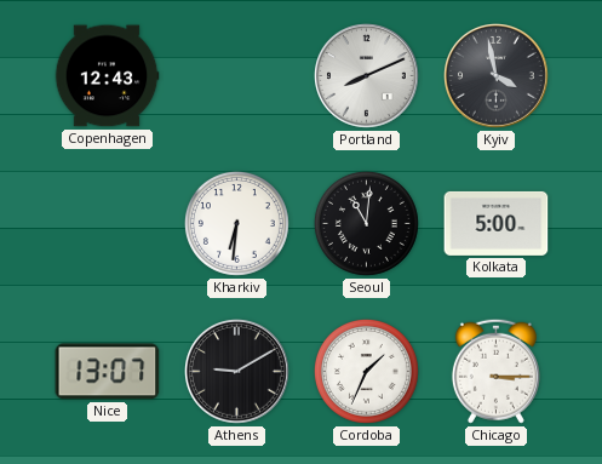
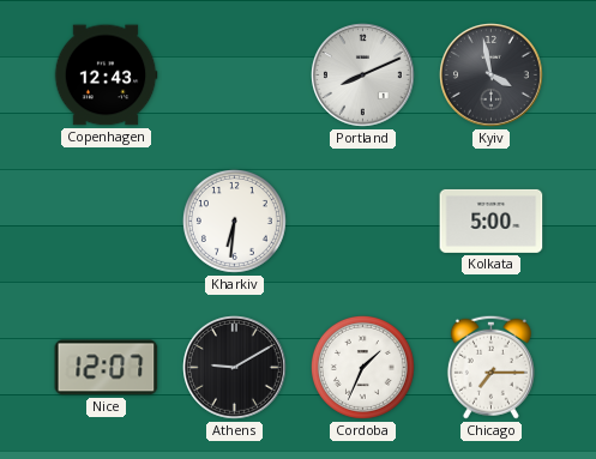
Seoul: 11:01 -> none (366, 223)
Nice: 13:07 -> 12:07 (107, 368)
Chicago: 3:15 -> 7:15 (490, 367)
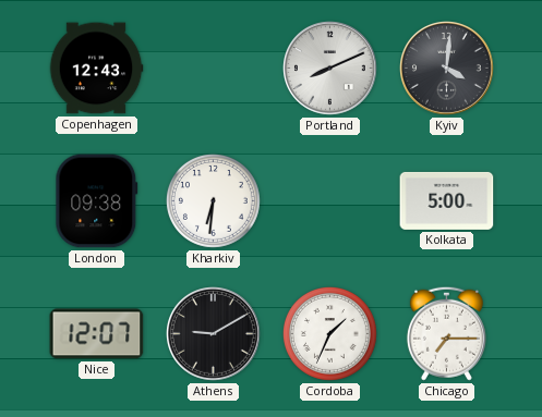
Kyiv: 3:58 -> 4:01 (447, 69)
London: none -> 09:38 (97, 201)
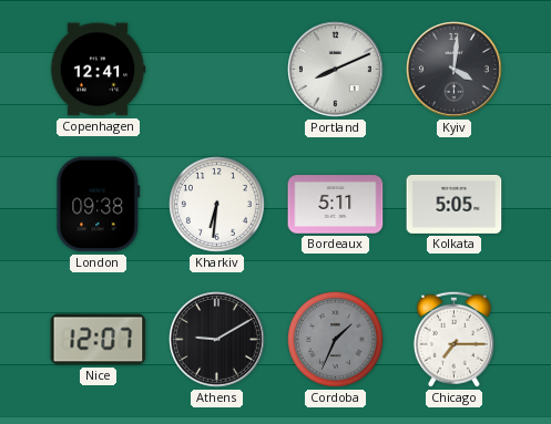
Copenhagen: 12:43 -> 12:41 (98, 70)
Bordeaux: none -> 5:11 (336, 205)
Kolkata: 5:00 -> 5:05 (455, 204)
Cordoba dial: white -> grey (335, 339)
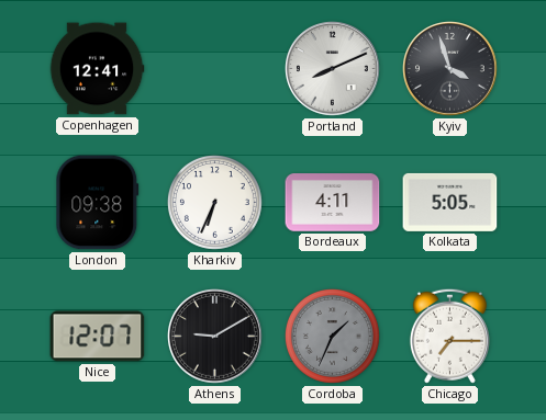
Kyiv: 4:01 -> 3:57 (450, 69)
Kharkiv: 6:31 -> 6:34 (214, 202)
Bordeaux: 5:11 -> 4:11 (333, 203)
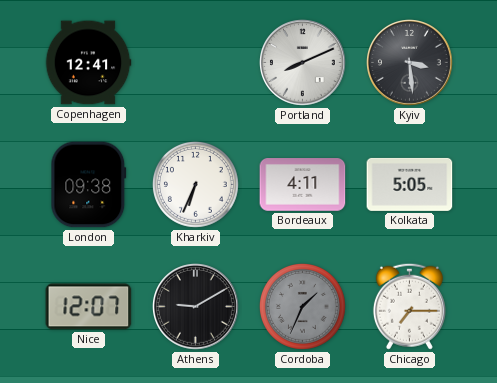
Kyiv: 3:57 -> 3:29 (410, 63)
